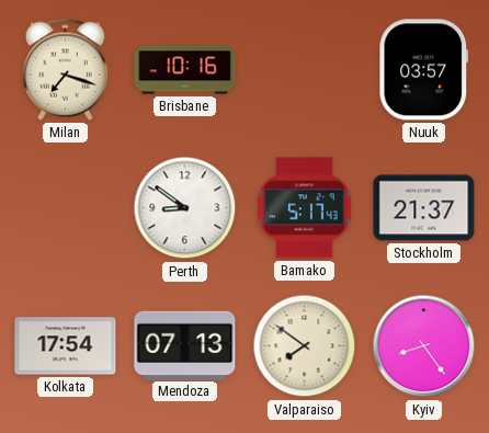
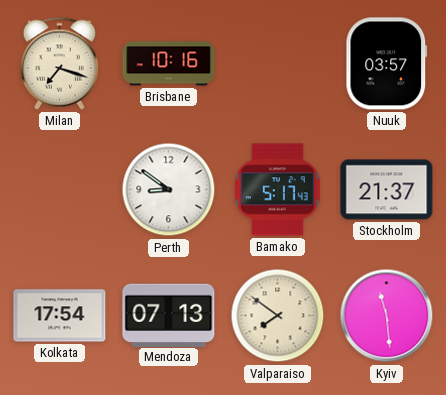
Kyiv: 8:24 -> 11:29 (387, 316)
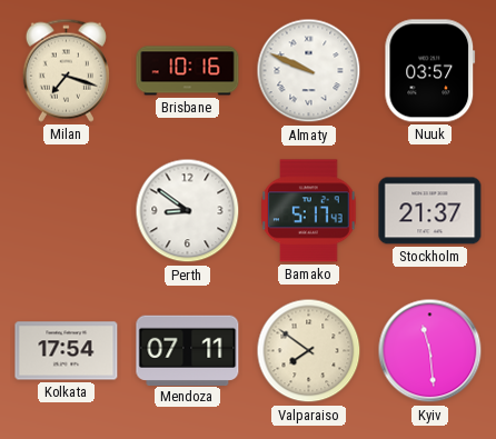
Almaty: none -> 9:49 (309, 71)
Mendoza: 07:13 -> 07:11 (188, 350)
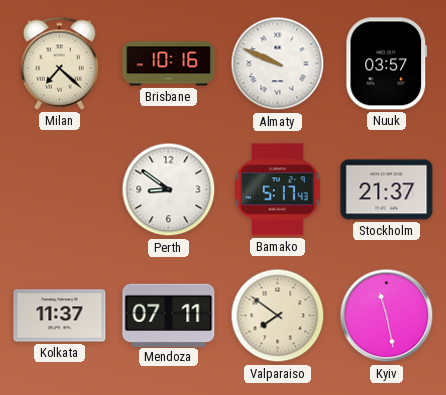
Milan: 7:18 -> 7:22 (59, 63)
Kolkata: 17:54 -> 11:37 (60, 316)
Kyiv: 11:29 -> 11:28 (387, 316)
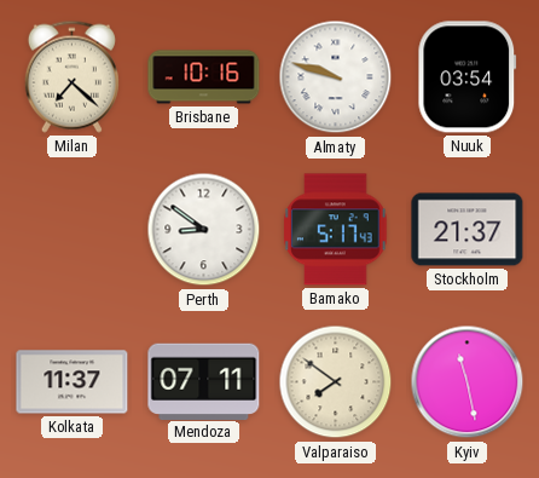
Almaty: 9:49 -> 9:48 (336, 77)
Nuuk: 03:57 -> 03:54 (468, 77)
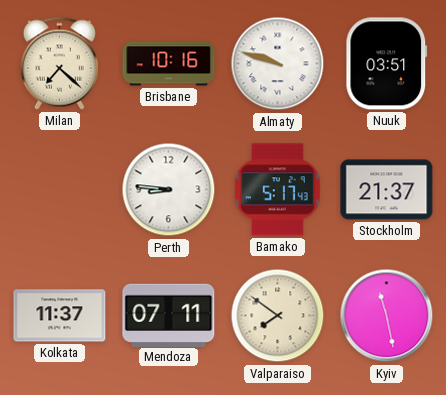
Nuuk: 03:54 -> 03:51 (387, 64)
Perth: 8:51 -> 8:46 (169, 190)
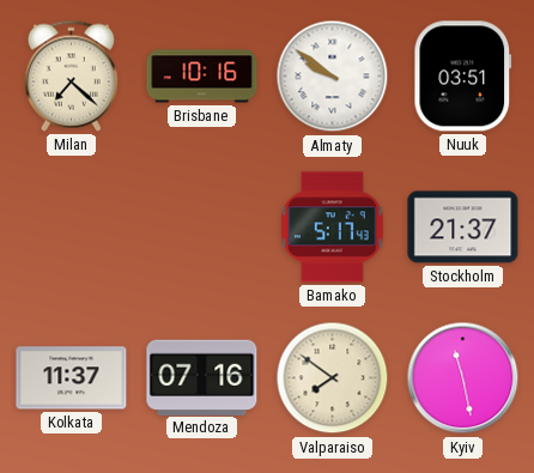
Almaty: 9:48 -> 9:51 (333, 77)
Perth: 8:46 -> none (169, 190)
Mendoza: 07:11 -> 07:16 (202, 377)
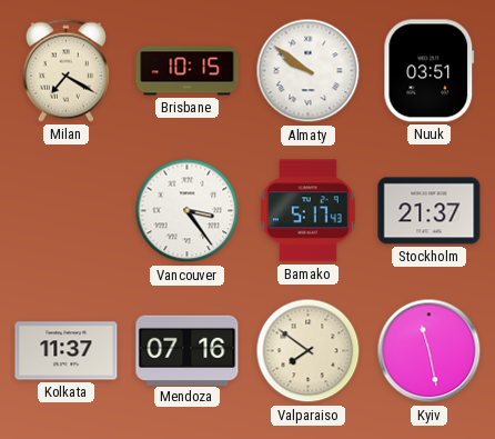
Milan: 7:22 -> 7:20 (65, 70)
Brisbane: 10:16 -> 10:15 (188, 71)
Vancouver: none -> 3:24 (188, 211)
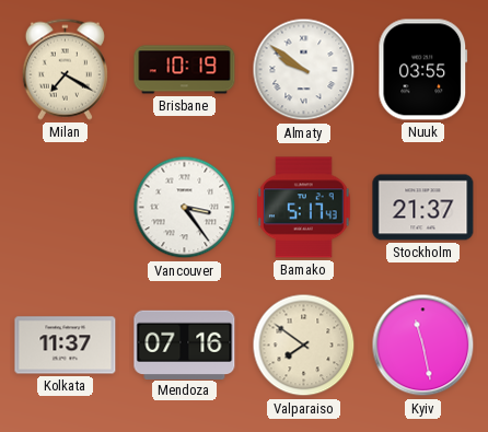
Brisbane: 10:15 -> 10:19 (185, 70)
Nuuk: 03:51 -> 03:55 (423, 70)
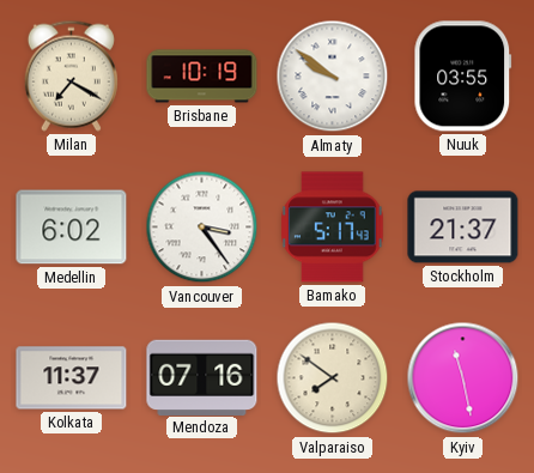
Medellin: none -> 6:02 (72, 228)
